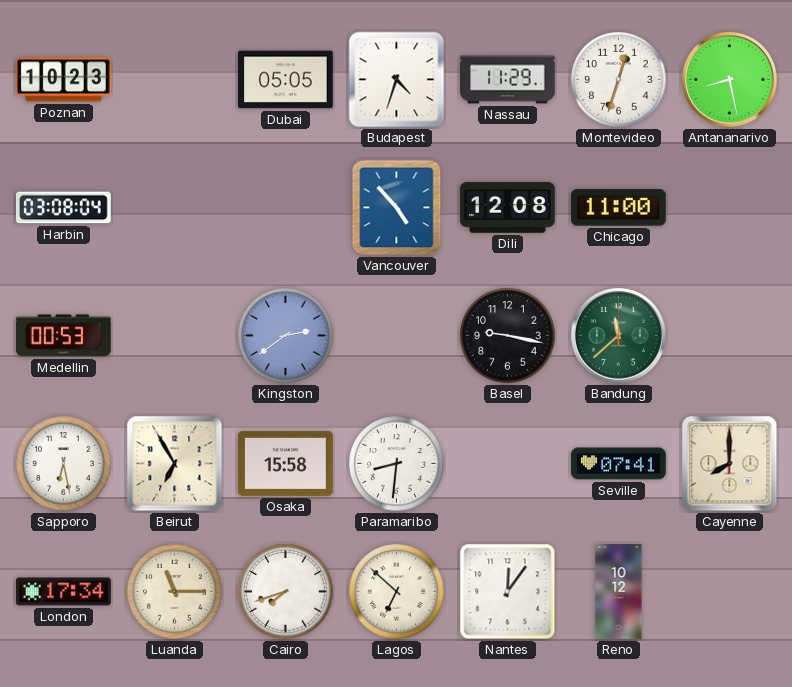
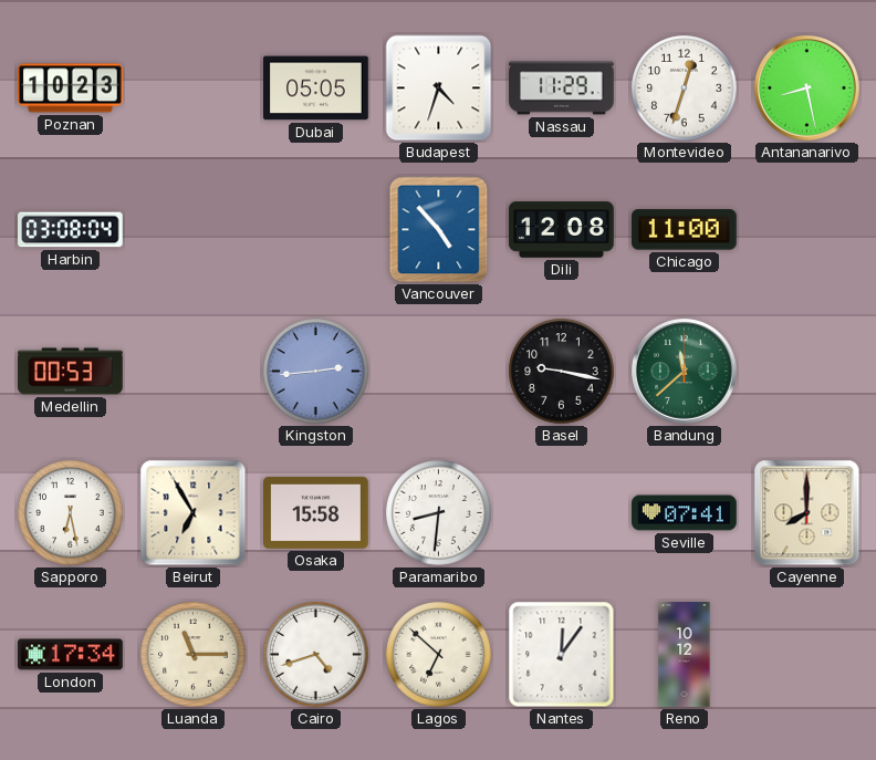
Kingston: 2:39 -> 2:44 (316, 372)
Cairo: 7:42 -> 4:42 (316, 655)
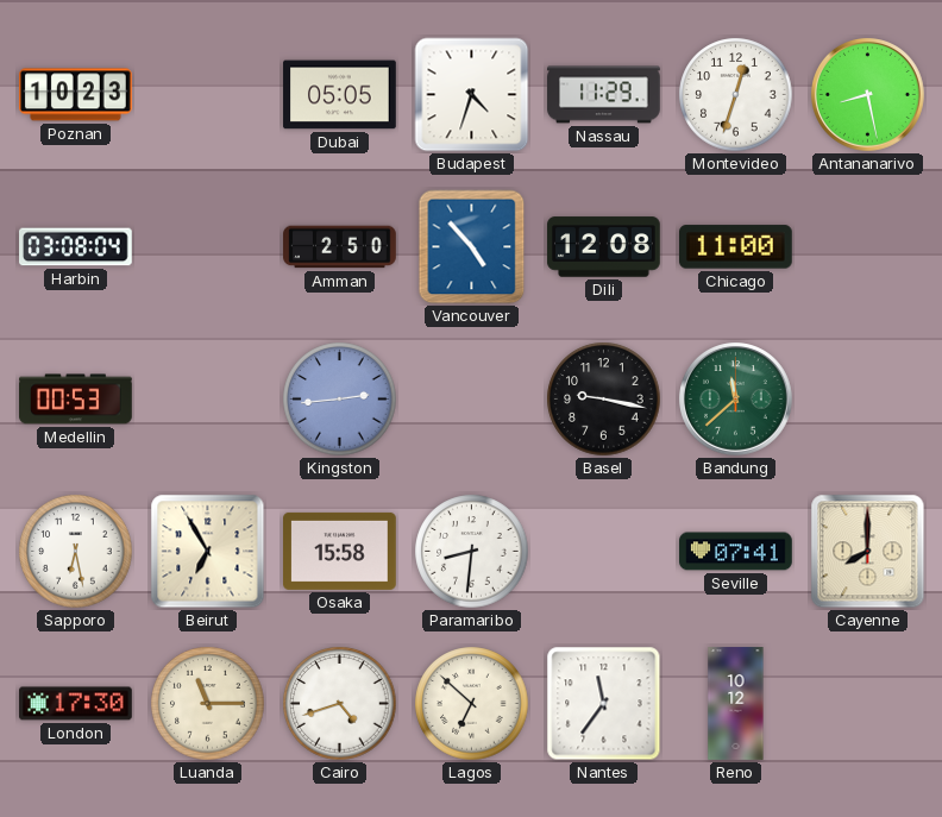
Amman: none -> 2:50 (340, 247)
London: 17:34 -> 17:30 (76, 704)
Nantes: 12:06 -> 11:36 (604, 704)
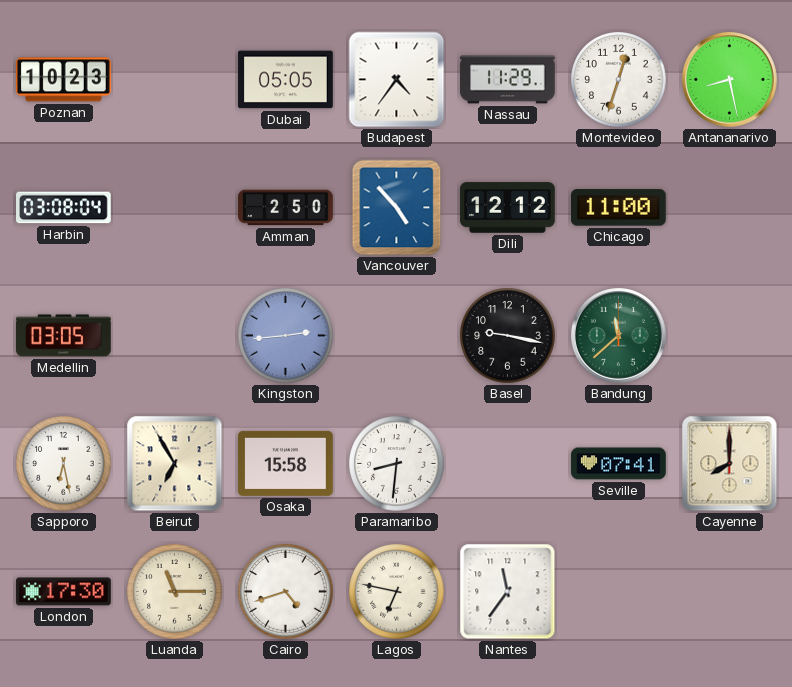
Budapest: 4:33 -> 4:36 (397, 80)
Dili: 12:08 -> 12:12 (508, 208)
Medellin: 00:53 -> 03:05 (64, 336)
Lagos: 6:52 -> 6:47 (397, 592)
Reno: 10:12 -> none (736, 704)
